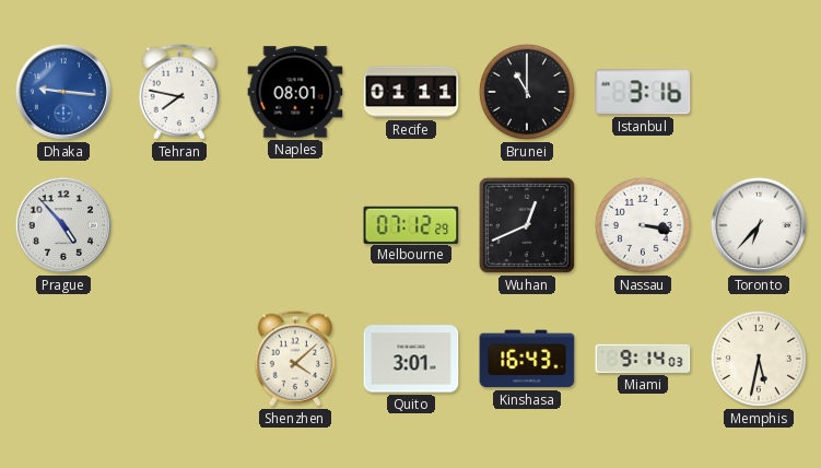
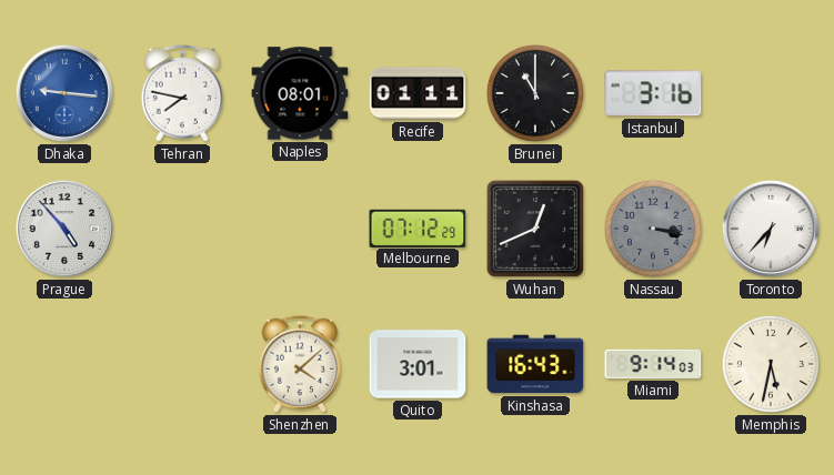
Nassau dial: white -> grey (653, 229)
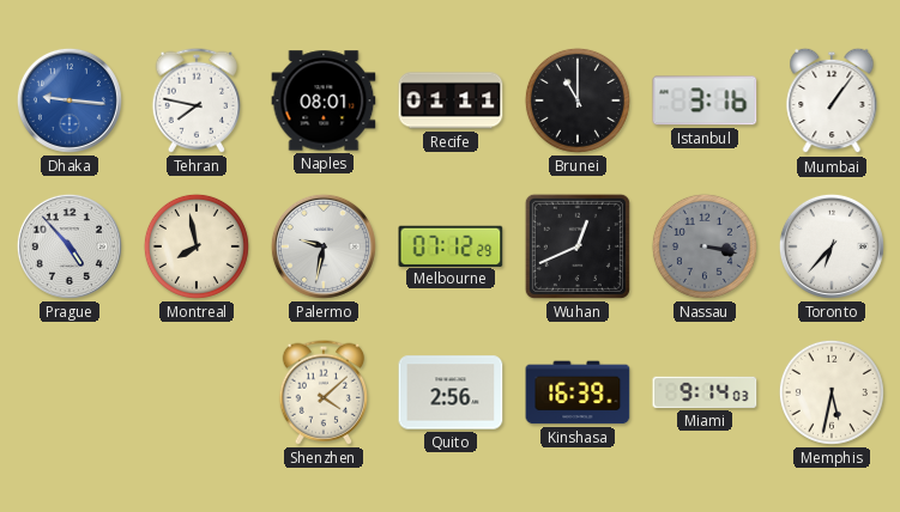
Mumbai: none -> 1:06 (832, 100)
Montreal: none -> 7:58 (197, 246)
Palermo: none -> 9:32 (324, 246)
Quito: 3:01 -> 2:56 (451, 392)
Kinshasa: 16:43 -> 16:39 (578, 392)
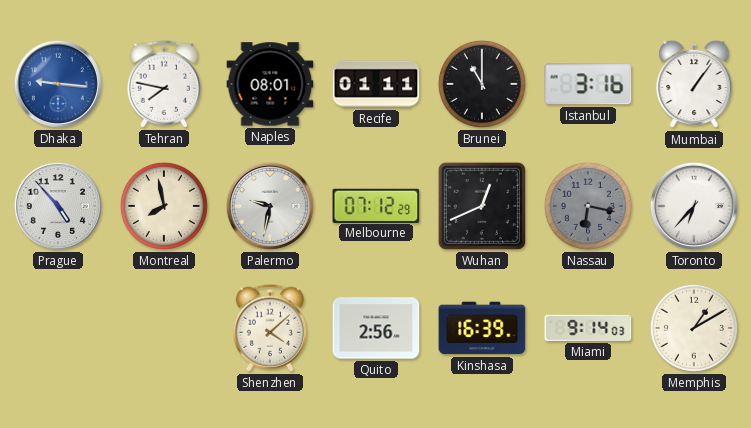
Nassau: 3:17 -> 6:17 (588, 206)
Memphis: 5:32 -> 1:10 (694, 328)
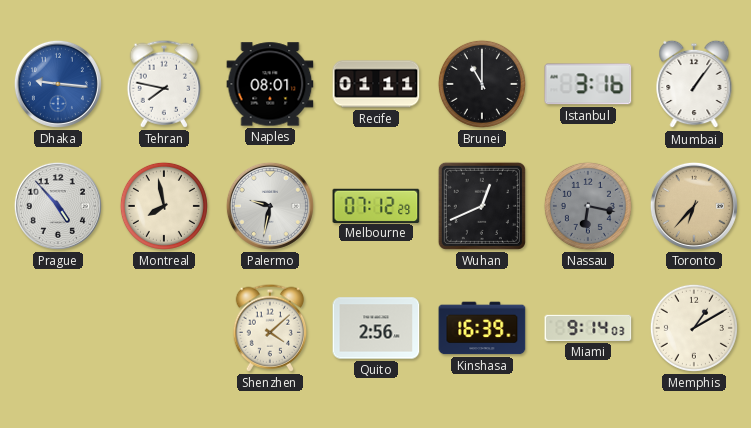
Toronto dial: white -> champagne (694, 206)
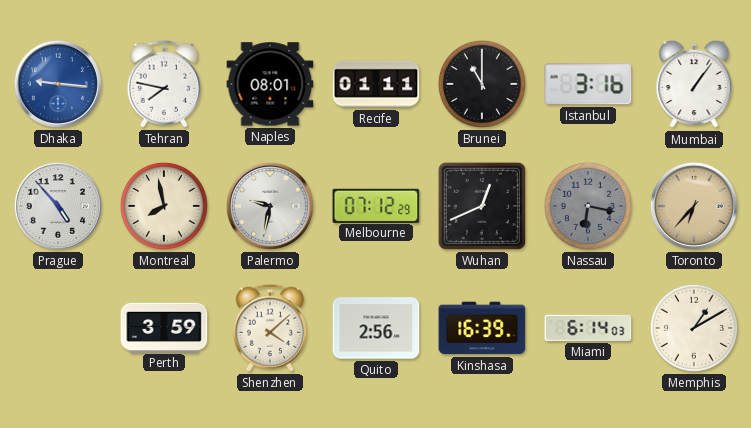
Perth: none -> 3:59 (164, 327)
Miami: 9:14 -> 6:14 (588, 328)
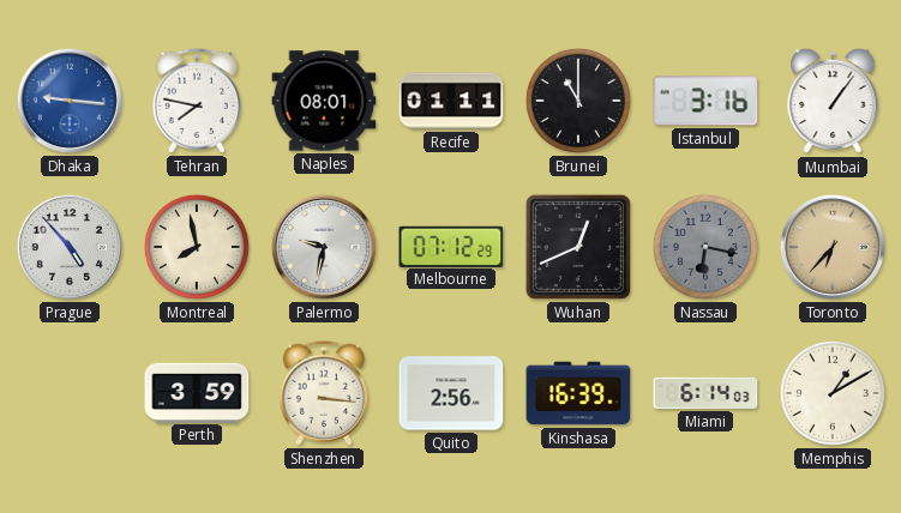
Shenzhen: 4:08 -> 3:16 (323, 393)
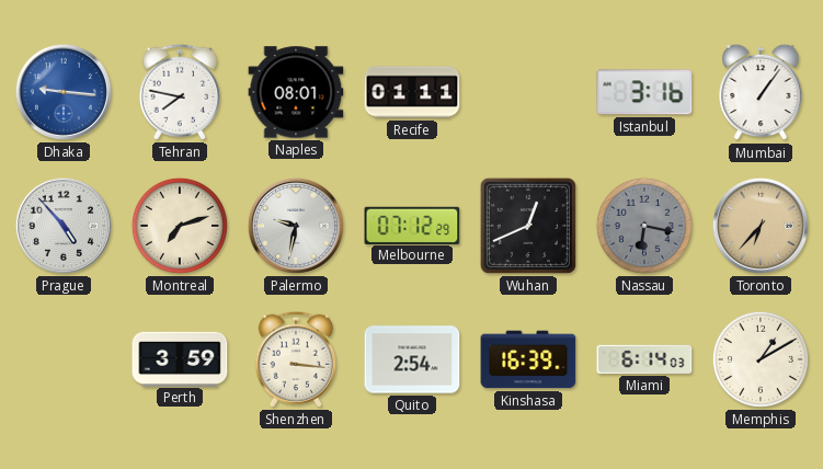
Brunei: 11:00 -> none (578, 101)
Montreal: 7:58 -> 7:12 (180, 226)
Quito: 2:56 -> 2:54 (412, 359)
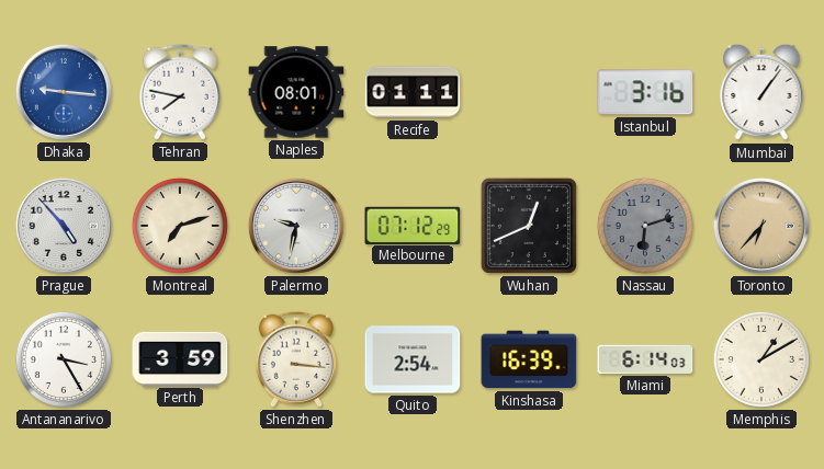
Nassau: 6:17 -> 6:12 (645, 226)
Antananarivo: none -> 3:25 (64, 359)
